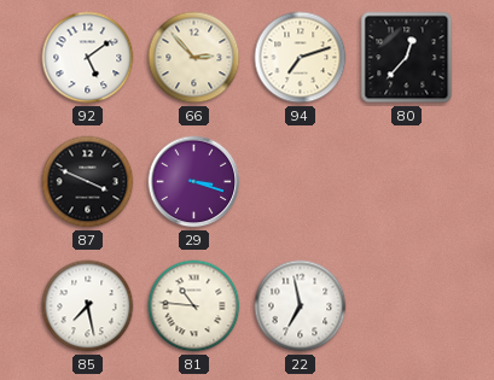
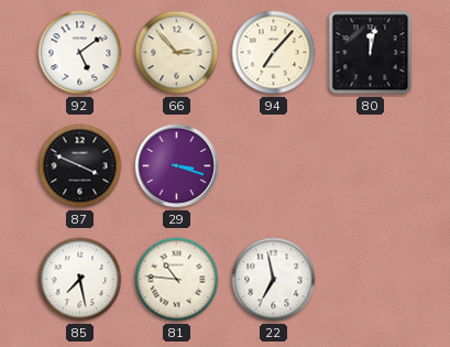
94: 7:12 -> 7:07 (274, 53)
80: 12:37 -> 12:02 (371, 53)
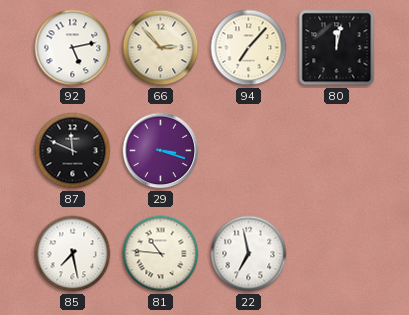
92: 5:09 -> 5:13 (73, 48)
87: 3:49 -> 11:49 (73, 151)
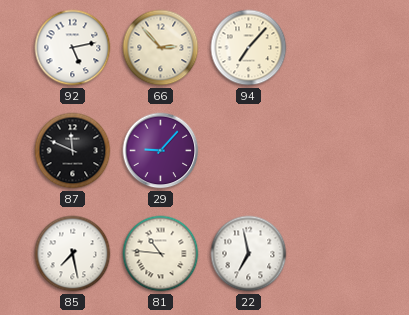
80: 12:02 -> none (337, 48)
29: 3:18 -> 9:07 (161, 151)
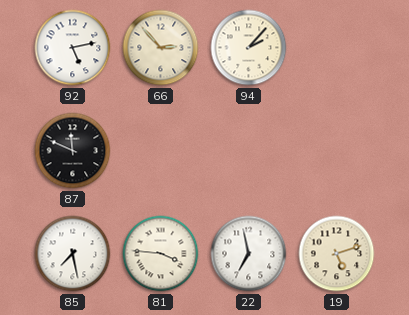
94: 7:07 -> 2:07 (249, 48)
29: 9:07 -> none (161, 151)
81: 10:46 -> 3:46 (161, 254)
19: none -> 5:12 (337, 254)
